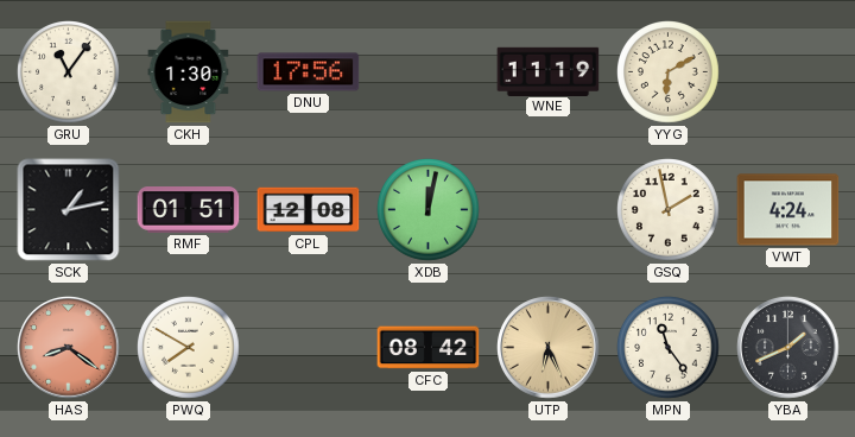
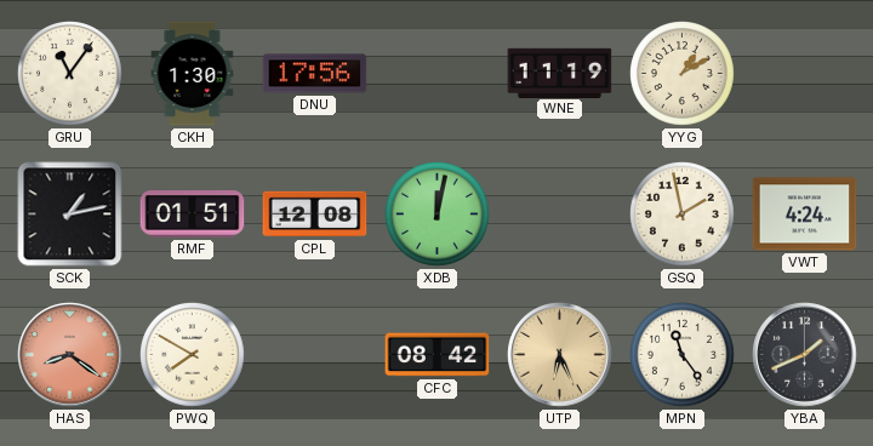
YYG: 6:10 -> 1:10 (683, 74)
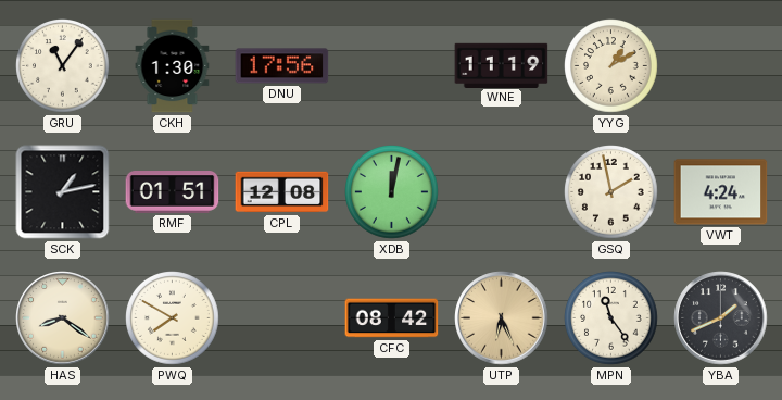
HAS dial: salmon -> cream (63, 318)
